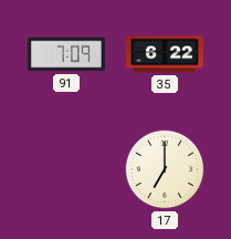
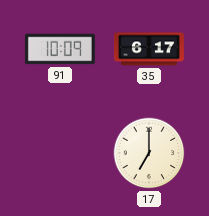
91: 7:09 -> 10:09 (60, 49)
35: 6:22 -> 6:17 (149, 49)
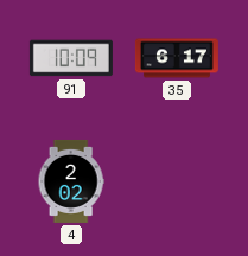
4: none -> 2:02 (71, 181)
17: 7:00 -> none (149, 153)
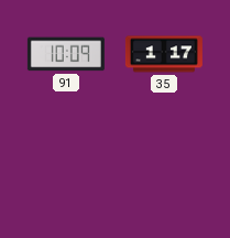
35: 6:17 -> 1:17 (164, 54)
4: 2:02 -> none (71, 181)
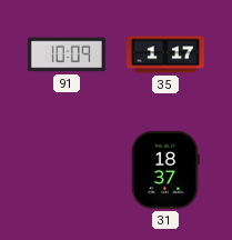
31: none -> 18:37 (167, 170)
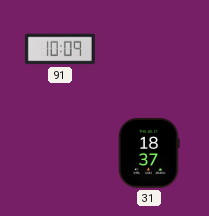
35: 1:17 -> none (165, 54)
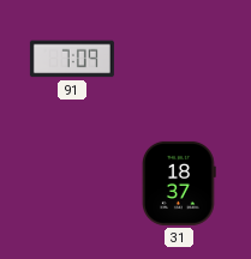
91: 10:09 -> 7:09 (72, 59)
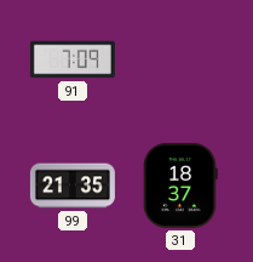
99: none -> 21:35 (73, 186)
